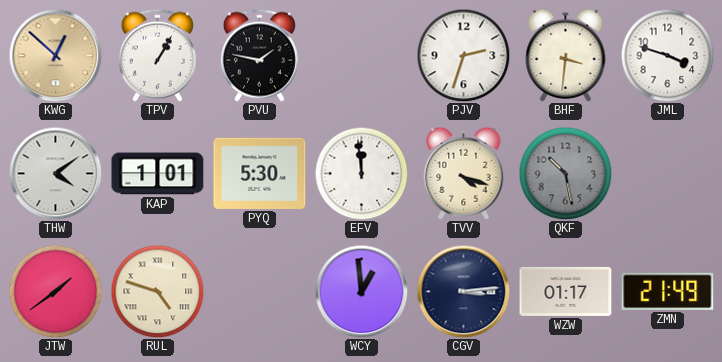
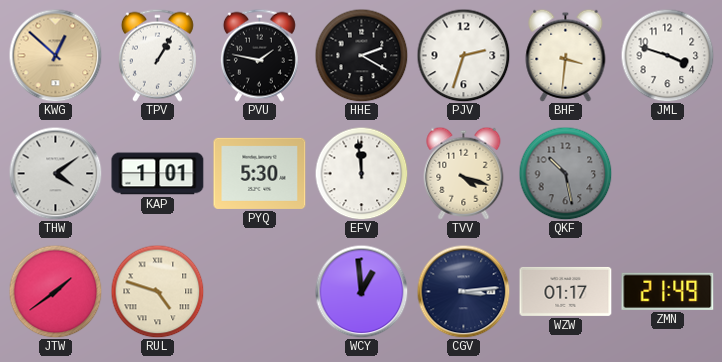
HHE: none -> 2:20 (361, 55)
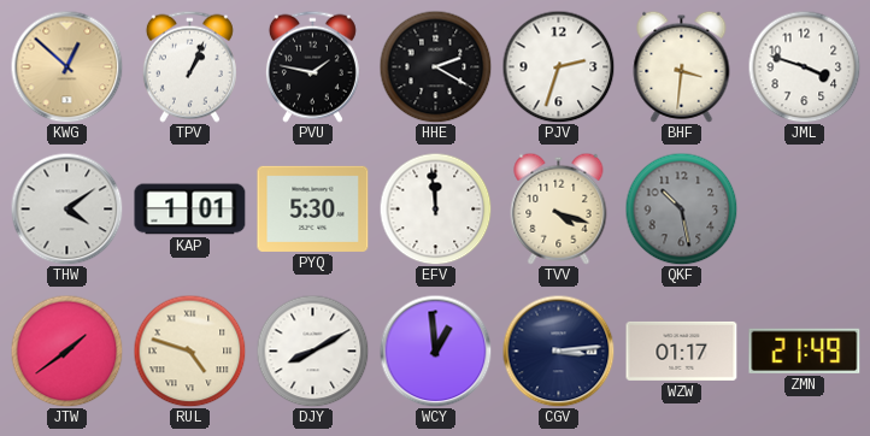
TPV: 1:05 -> 1:04 (189, 66)
DJY: none -> 8:10 (312, 350)
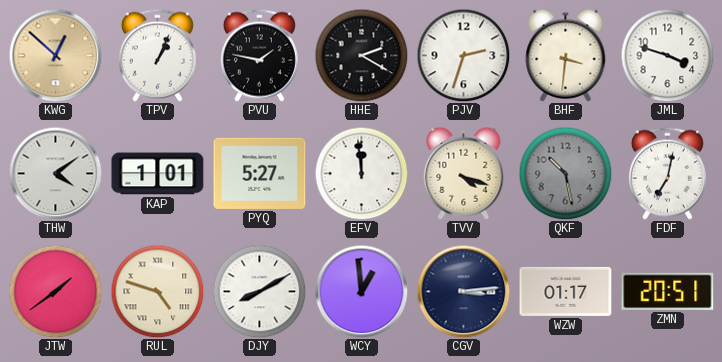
PYQ: 5:30 -> 5:27 (260, 173)
FDF: none -> 7:02 (667, 173)
ZMN: 21:49 -> 20:51 (668, 291)
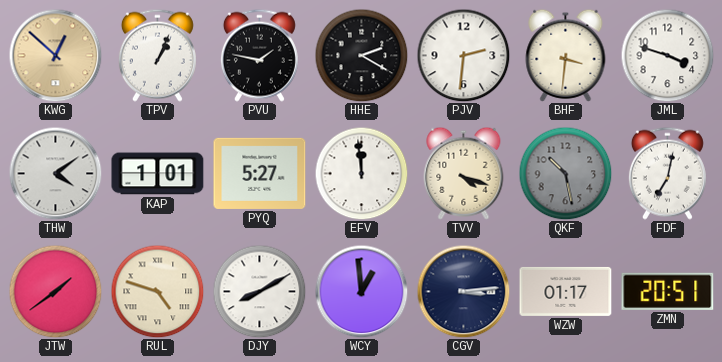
PJV: 2:33 -> 2:31 (463, 55)
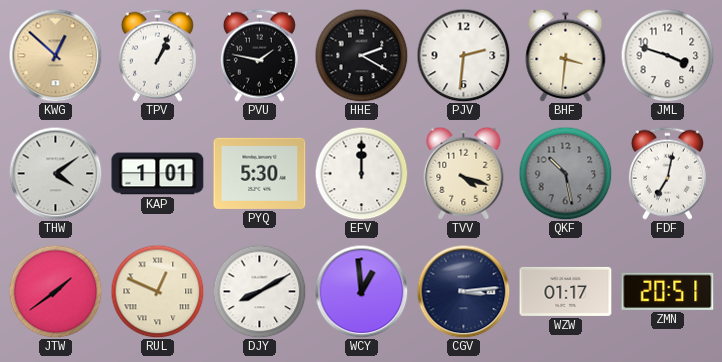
PYQ: 5:27 -> 5:30 (260, 173)
EFV: 11:59 -> 12:00 (361, 173)
RUL: 4:48 -> 12:49 (157, 291)
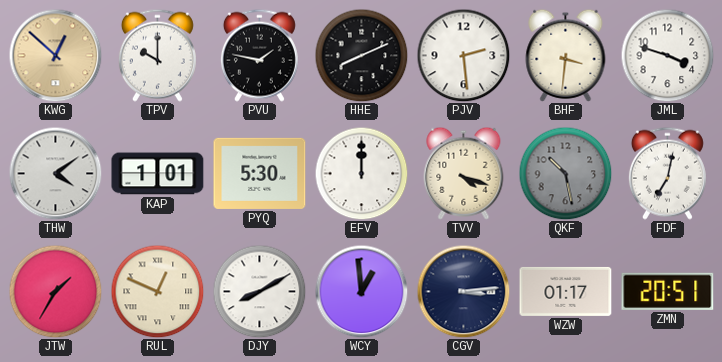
TPV: 1:04 -> 10:00 (157, 55)
HHE: 2:20 -> 8:11 (361, 55)
PJV: 2:31 -> 2:29 (463, 55)
JTW: 1:39 -> 1:35 (55, 291)
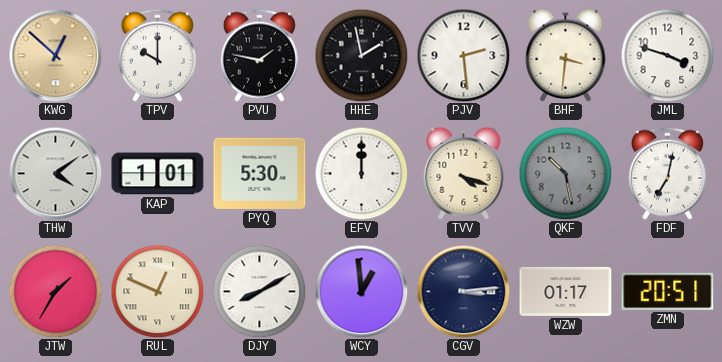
HHE: 8:11 -> 1:58 (361, 55)
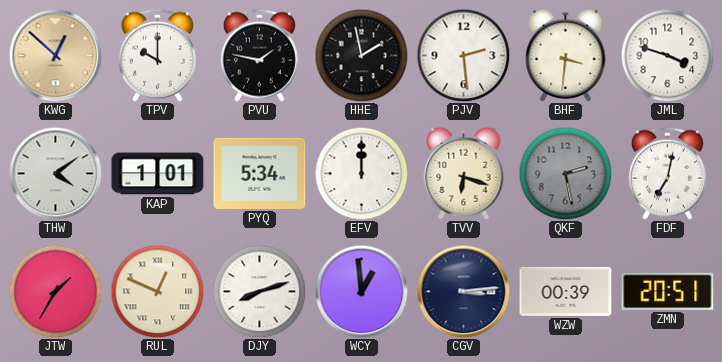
PYQ: 5:30 -> 5:34 (260, 173)
TVV: 4:18 -> 6:18 (464, 173)
QKF: 10:28 -> 2:28 (565, 173)
DJY: 8:10 -> 8:12 (259, 291)
WZW: 01:17 -> 00:39 (566, 291)
